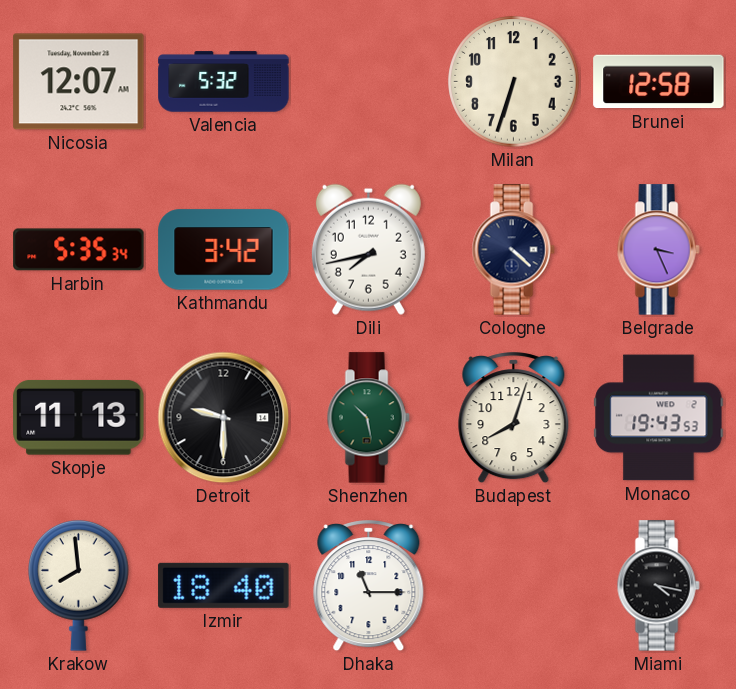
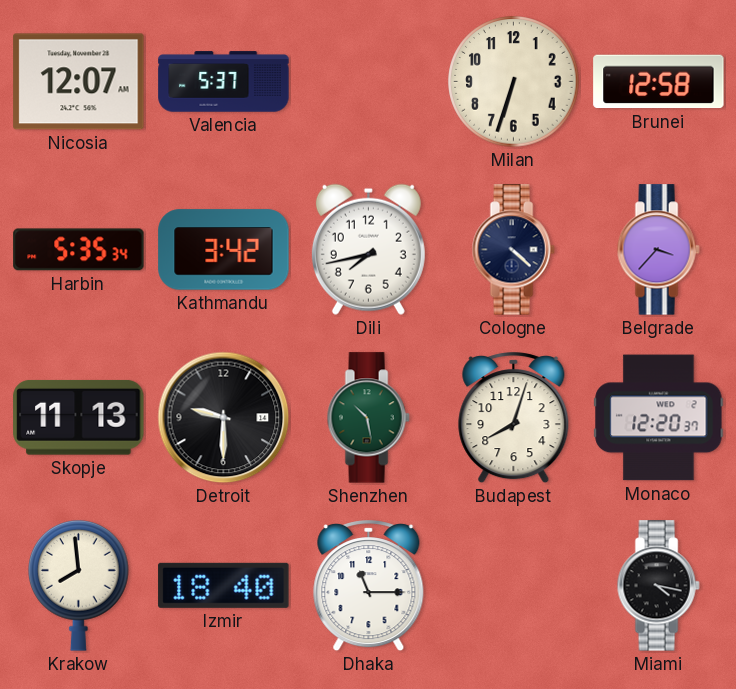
Valencia: 5:32 -> 5:37 (224, 82)
Belgrade: 3:26 -> 3:37 (658, 250)
Monaco: 19:43 -> 12:20 (659, 418)
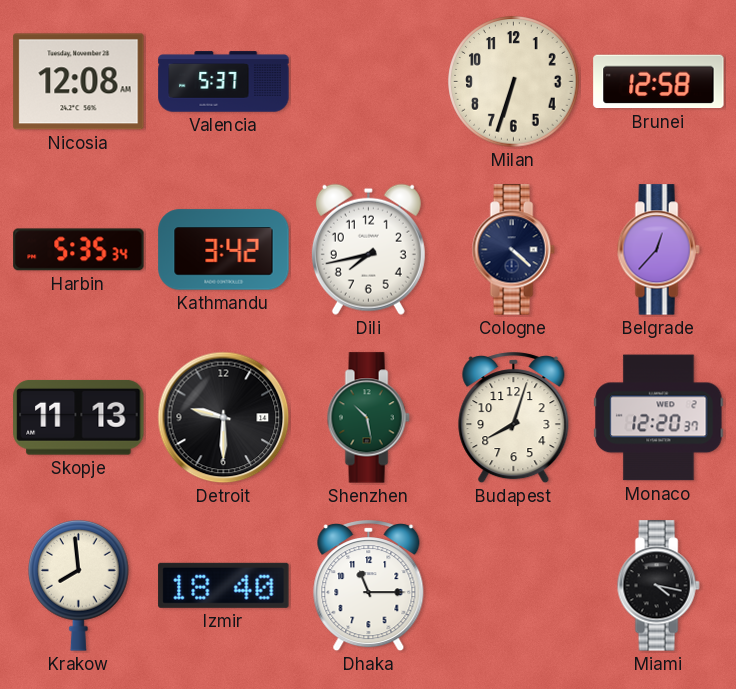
Nicosia: 12:07 -> 12:08 (79, 82)
Belgrade: 3:37 -> 12:37 (658, 250)
